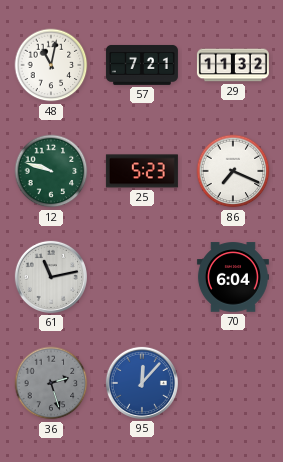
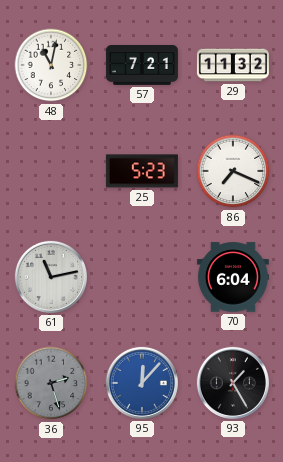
12: 9:48 -> none (51, 171)
93: none -> 1:25 (233, 383)
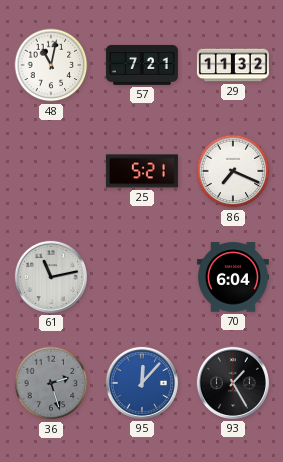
25: 5:23 -> 5:21 (142, 171)
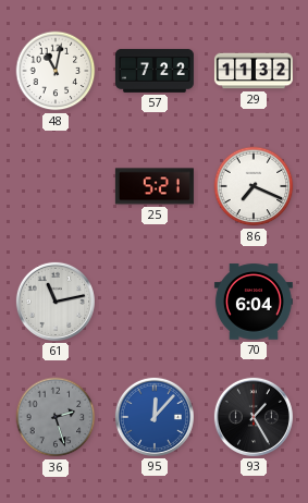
57: 7:21 -> 7:22 (155, 71)
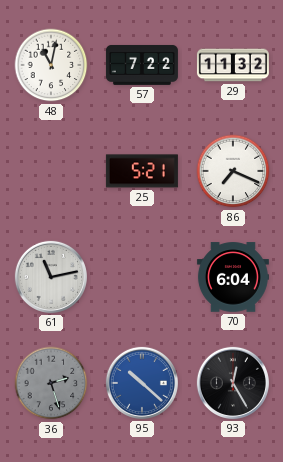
95: 12:07 -> 10:22 (142, 383)
93: 1:25 -> 12:25 (233, 383)
